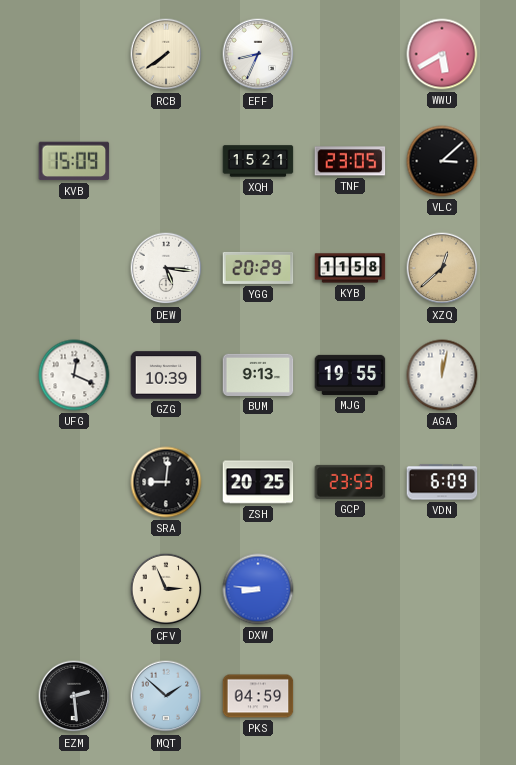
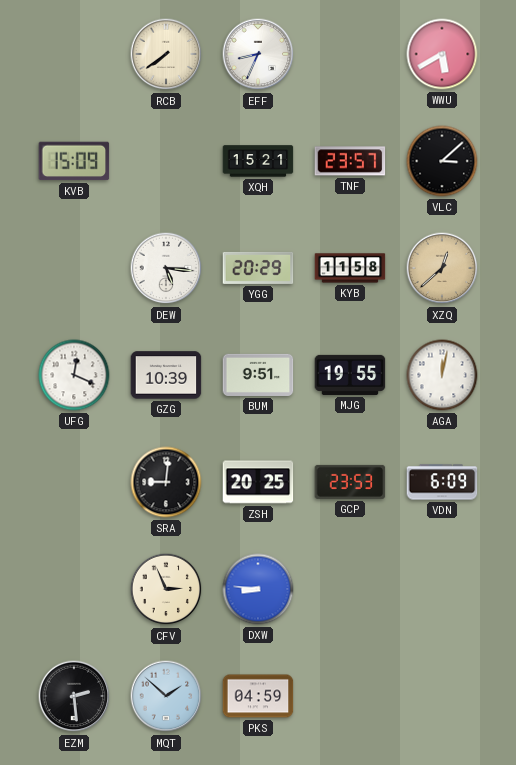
TNF: 23:05 -> 23:57 (350, 161)
BUM: 9:13 -> 9:51 (258, 375)
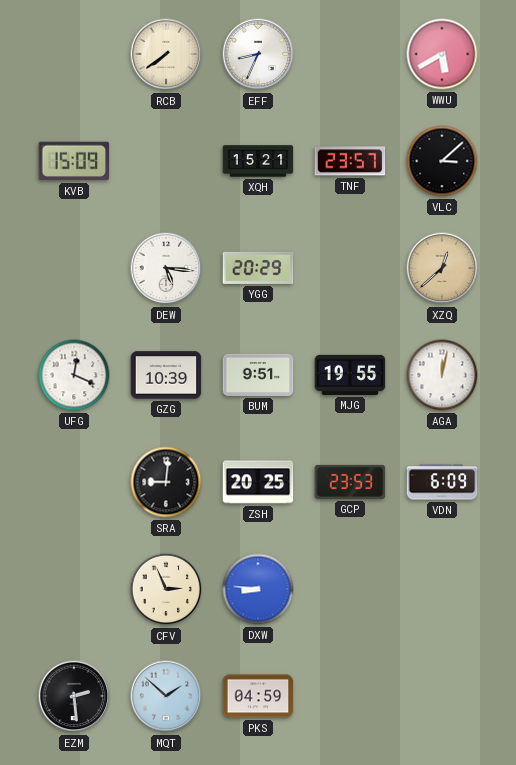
KYB: 11:58 -> none (350, 268)
